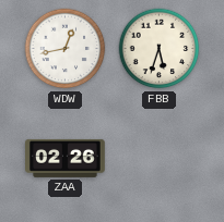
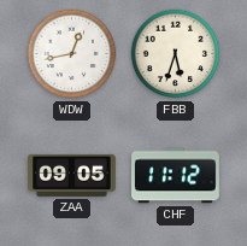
ZAA: 02:26 -> 09:05 (72, 175)
CHF: none -> 11:12 (176, 176)
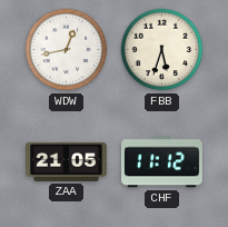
ZAA: 09:05 -> 21:05 (67, 161)
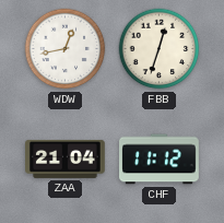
FBB: 5:33 -> 12:33 (160, 49)
ZAA: 21:05 -> 21:04 (66, 159)
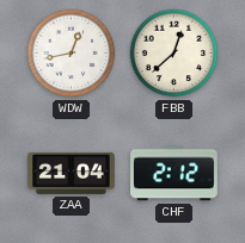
FBB: 12:33 -> 12:38 (174, 54)
CHF: 11:12 -> 2:12 (174, 174)
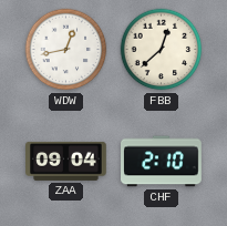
ZAA: 21:04 -> 09:04 (66, 161)
CHF: 2:12 -> 2:10 (162, 162)
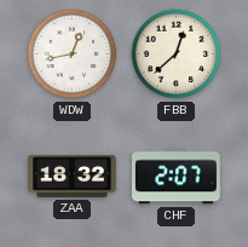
ZAA: 09:04 -> 18:32 (73, 176)
CHF: 2:10 -> 2:07 (177, 177)
